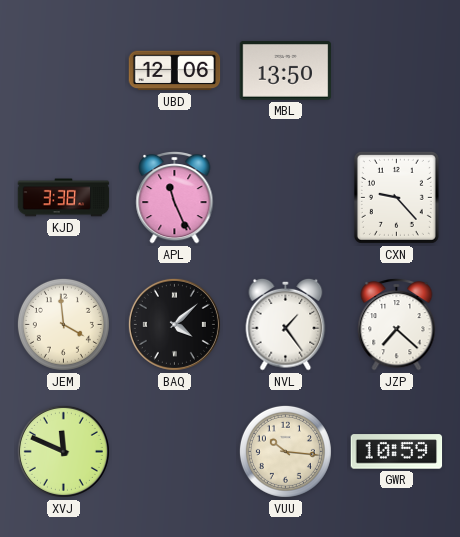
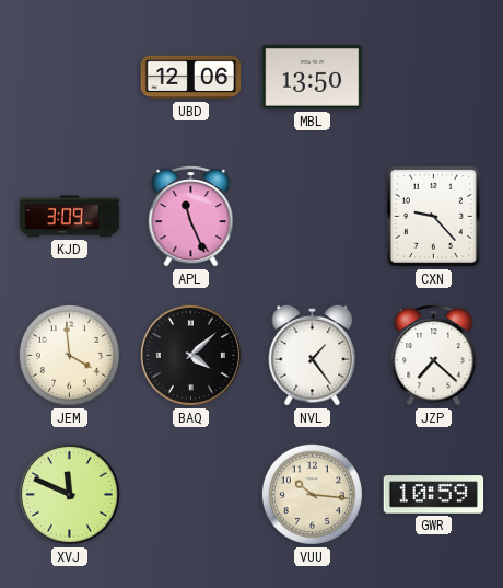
KJD: 3:38 -> 3:09 (70, 217)
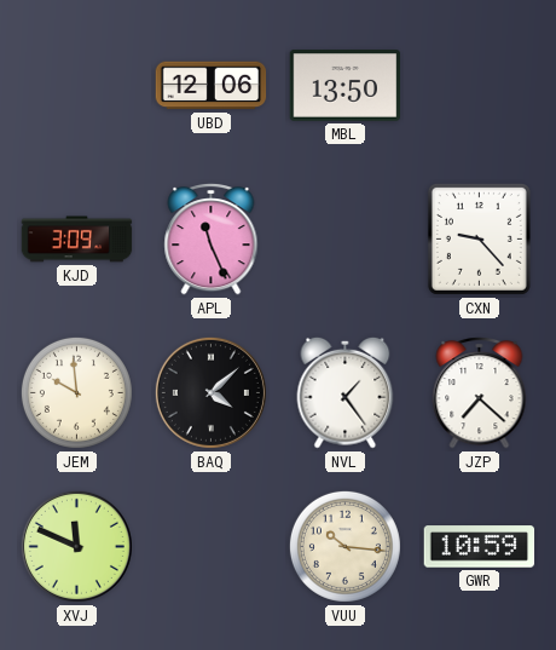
JEM: 3:59 -> 9:59 (76, 392)
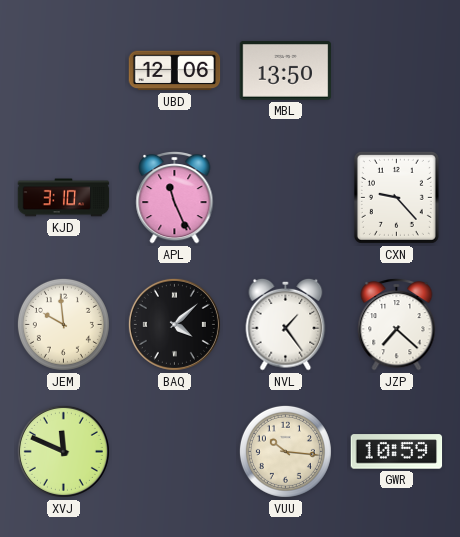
KJD: 3:09 -> 3:10 (64, 198)
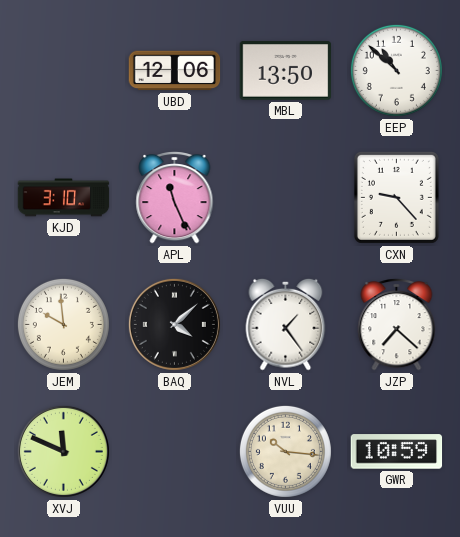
EEP: none -> 10:52 (396, 70)
